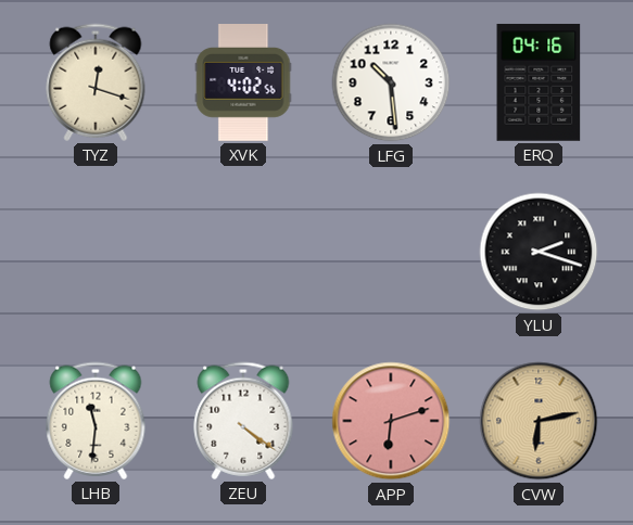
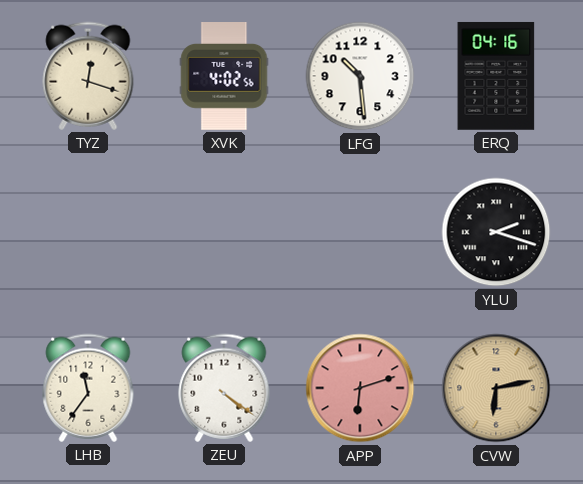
LHB: 11:31 -> 11:36 (88, 388)
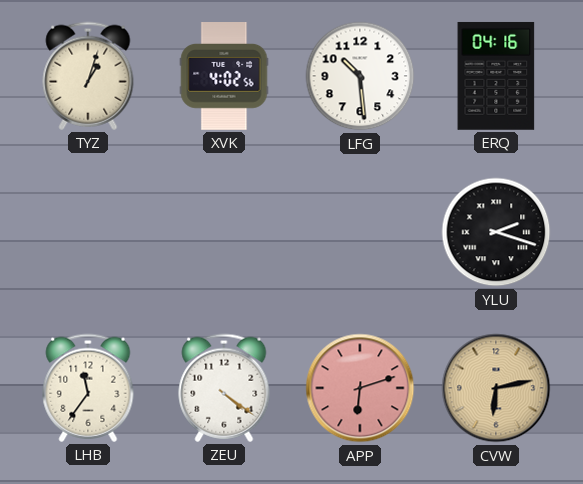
TYZ: 12:18 -> 1:03 (88, 76)
